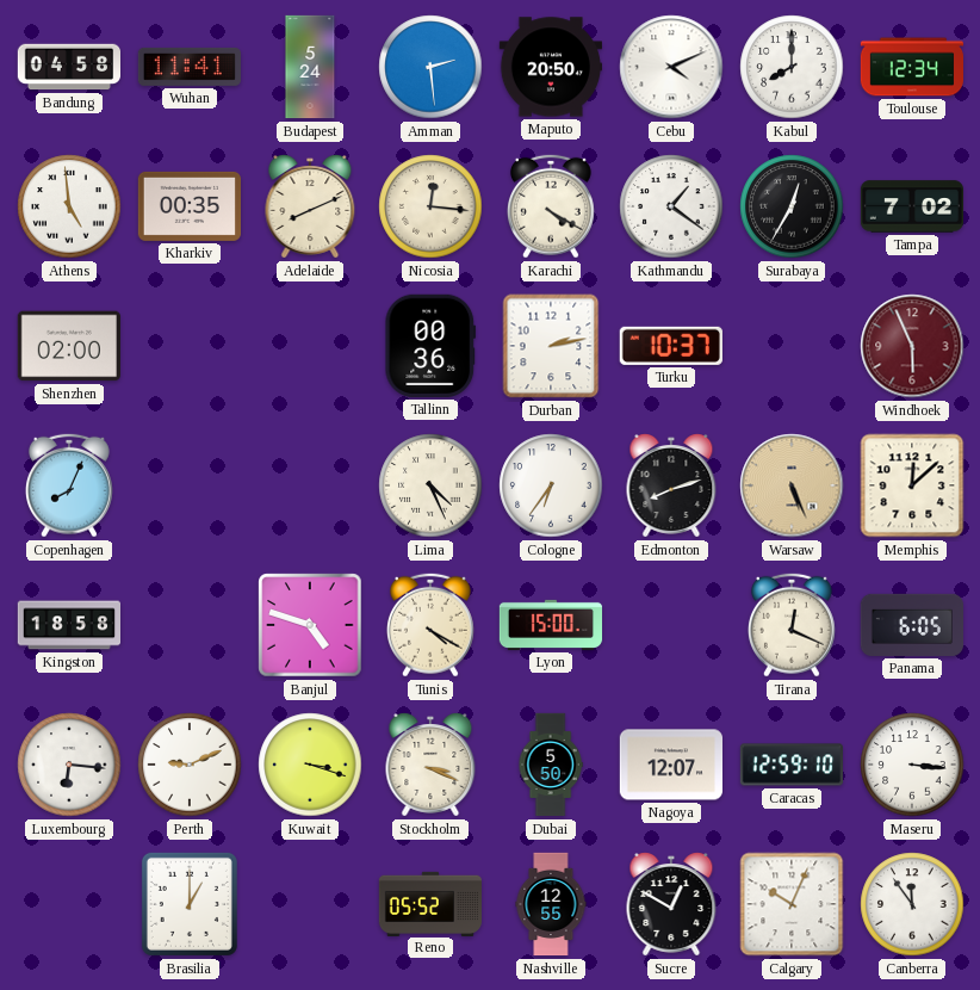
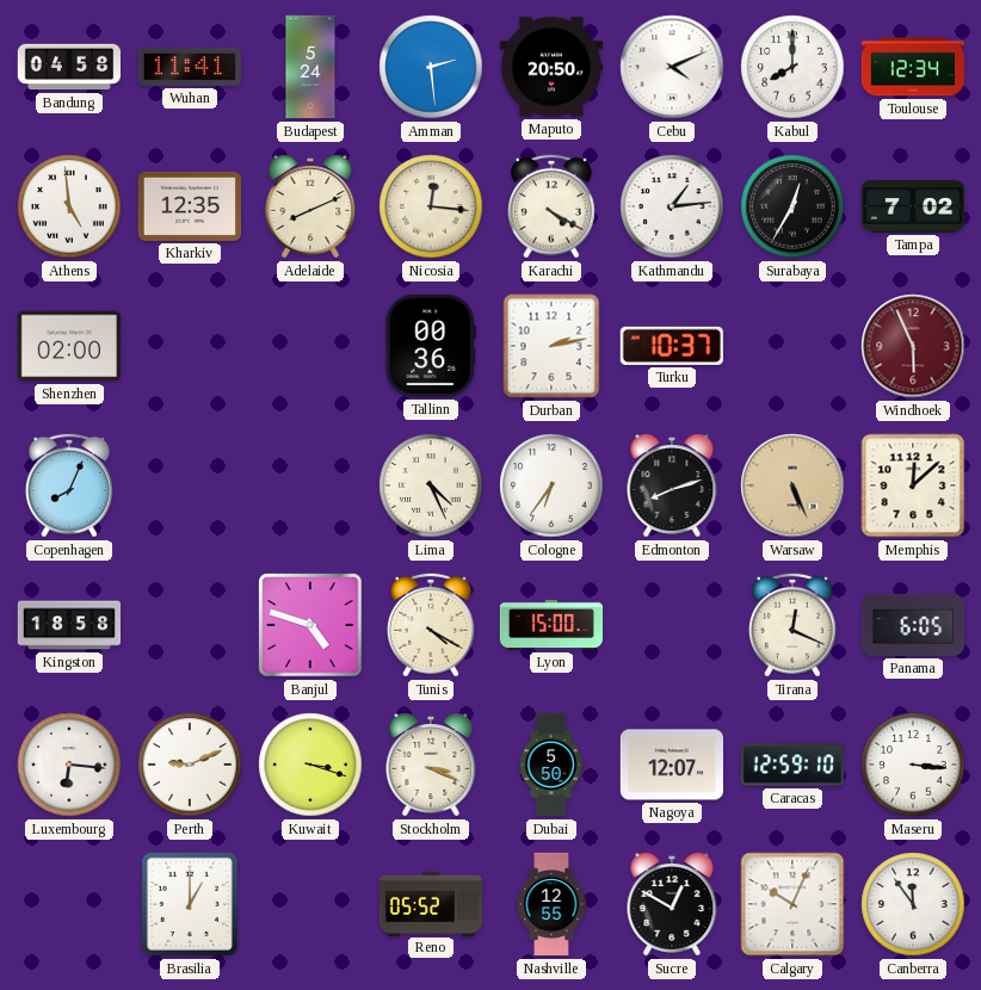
Kharkiv: 00:35 -> 12:35 (189, 206)
Kathmandu: 1:21 -> 1:14 (672, 206)
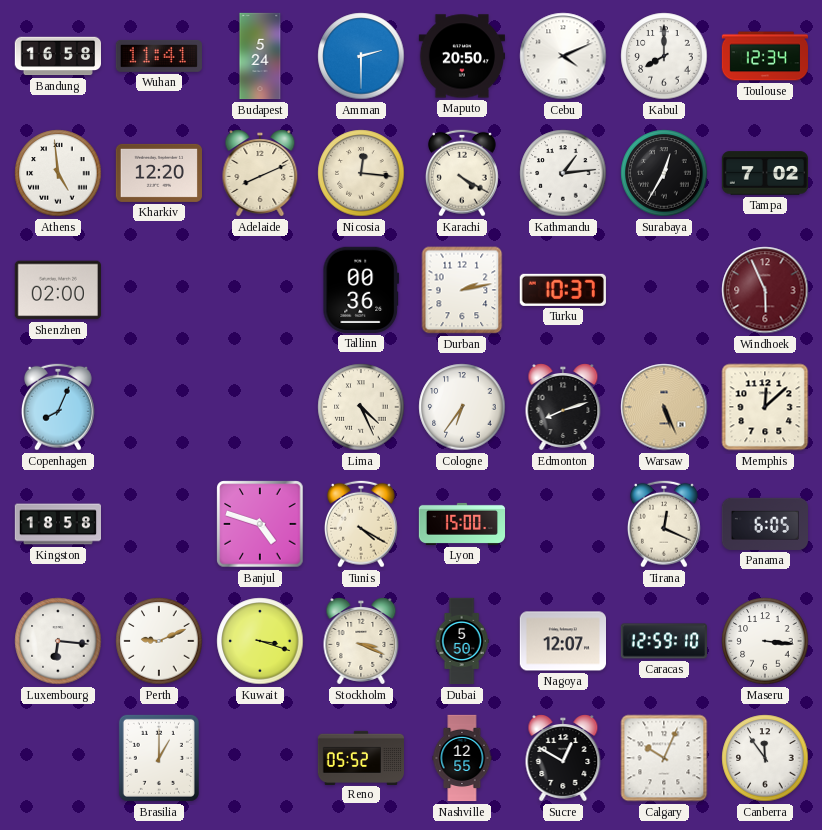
Bandung: 04:58 -> 16:58 (57, 56)
Amman: 2:29 -> 2:30 (361, 56)
Kharkiv: 12:35 -> 12:20 (158, 173)
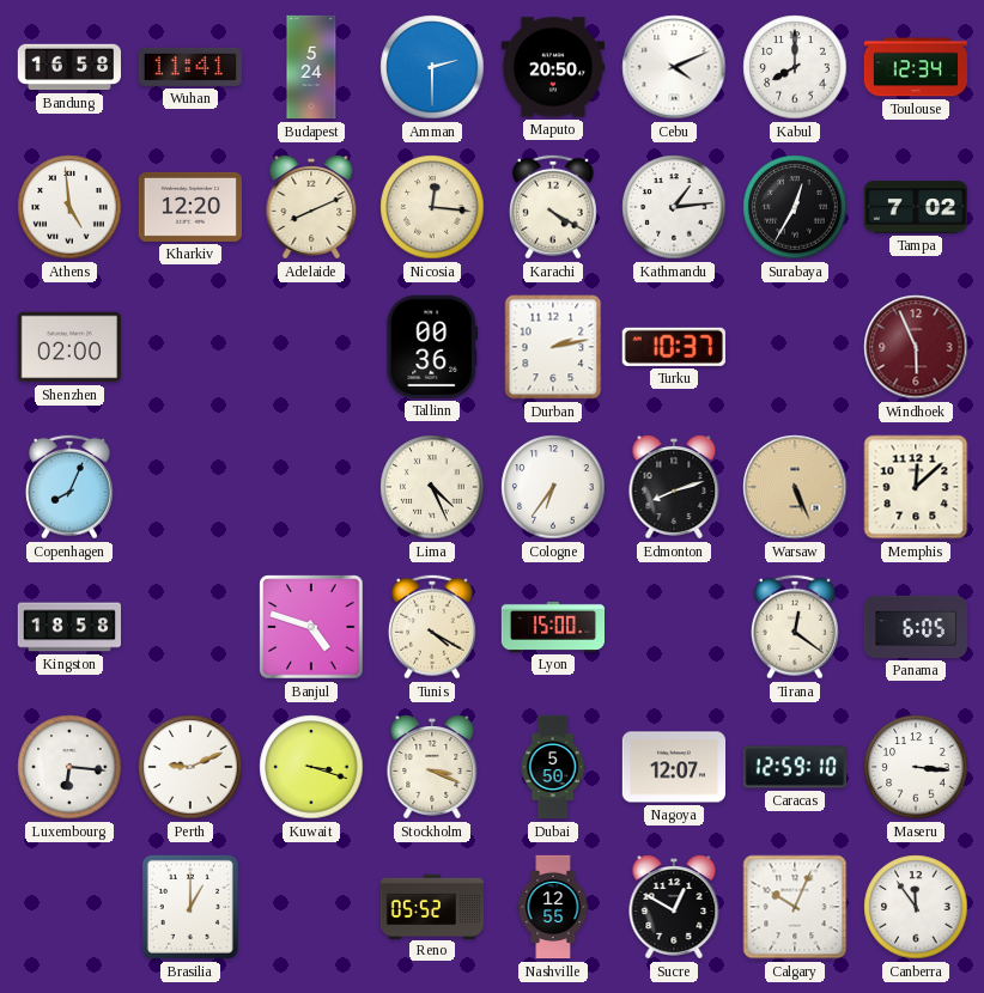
Tirana: 12:19 -> 12:21 (795, 627)
